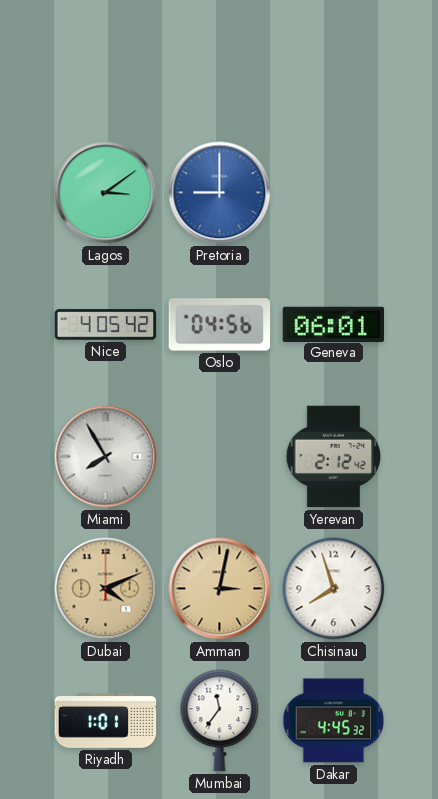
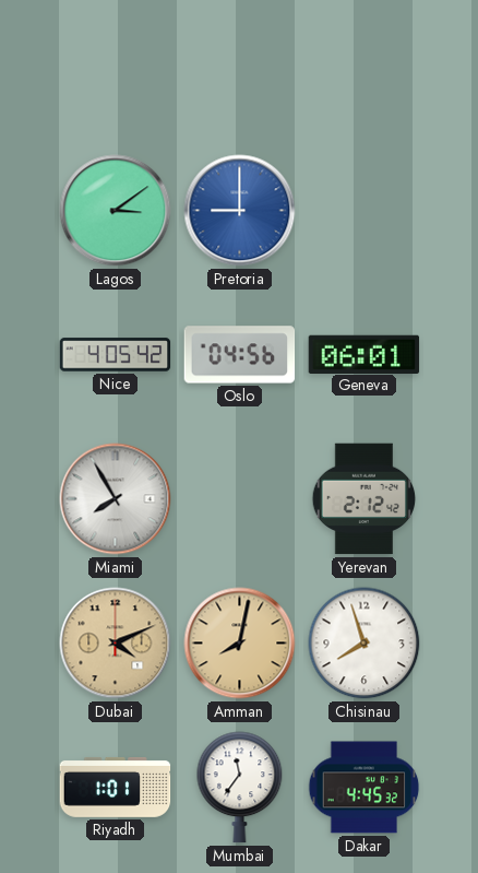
Amman: 3:02 -> 8:02 (240, 644)
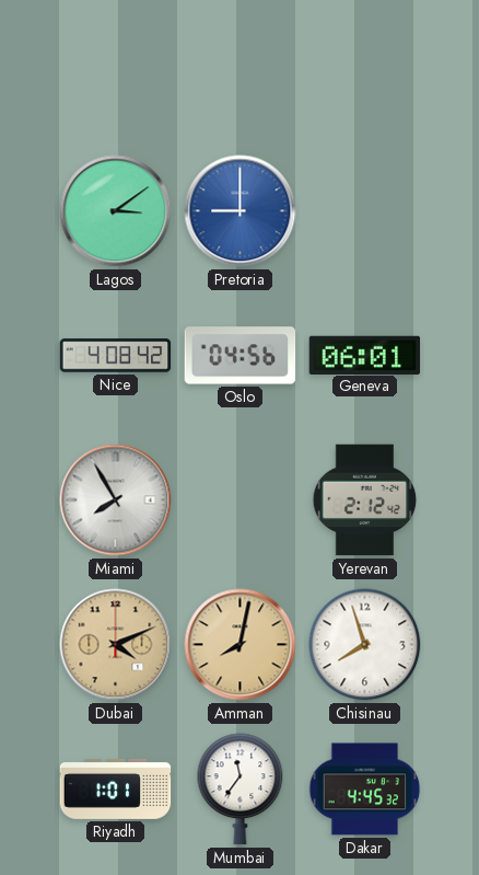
Nice: 4:05 -> 4:08 (116, 356)
